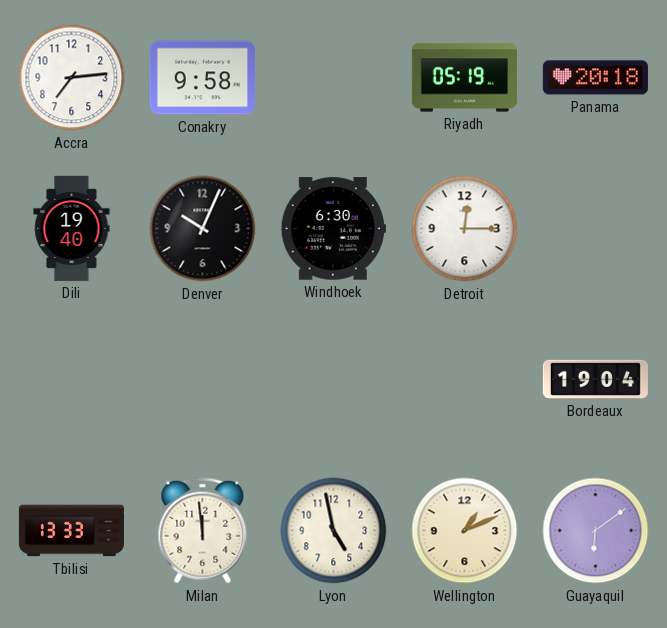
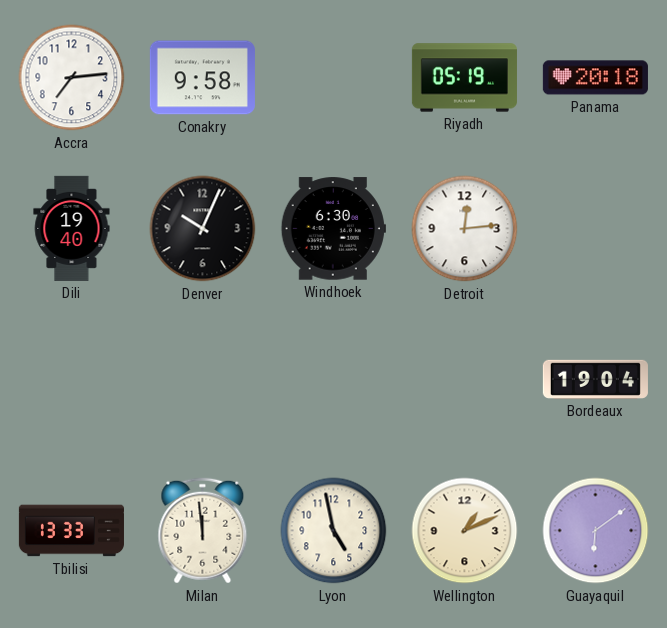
Detroit: 12:15 -> 12:14 (465, 229)
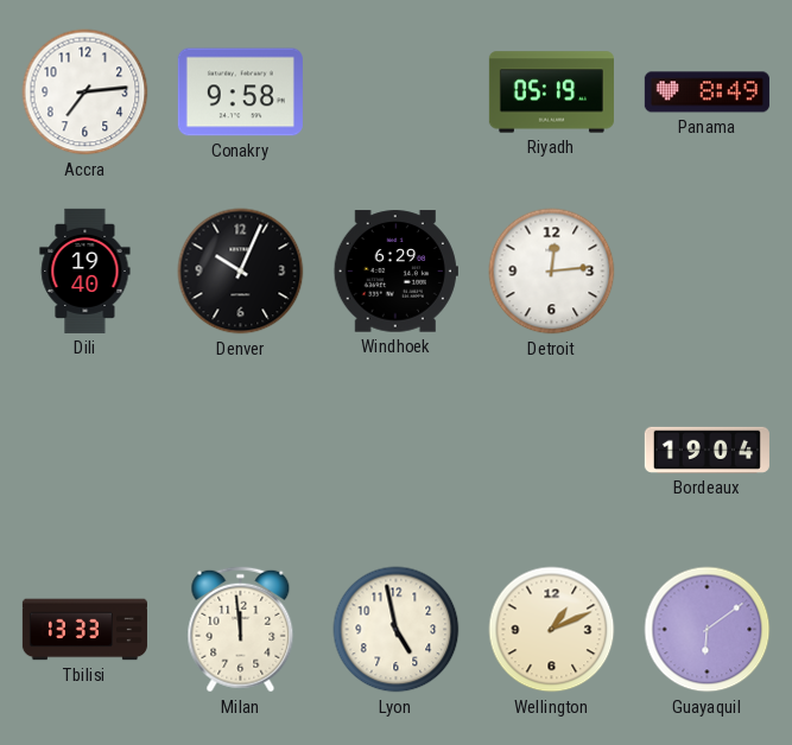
Panama: 20:18 -> 8:49 (707, 93)
Windhoek: 6:30 -> 6:29 (395, 272)
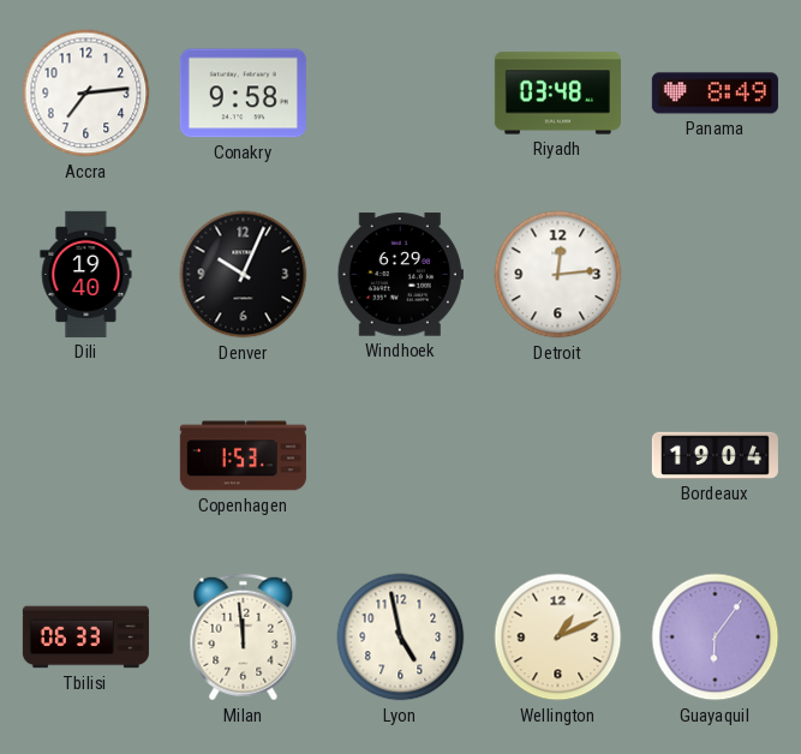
Riyadh: 05:19 -> 03:48 (557, 94)
Copenhagen: none -> 1:53 (243, 456)
Tbilisi: 13:33 -> 06:33 (85, 638)
Guayaquil: 6:09 -> 6:06 (716, 638)
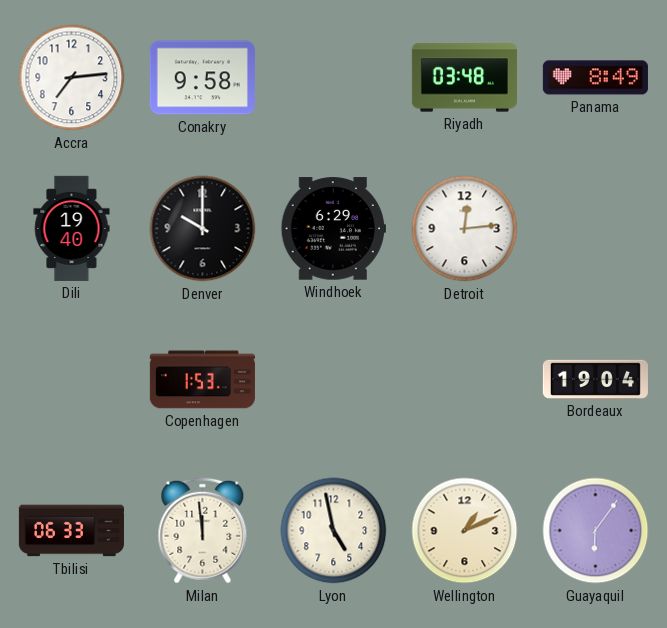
Denver: 10:04 -> 10:00 (203, 229)
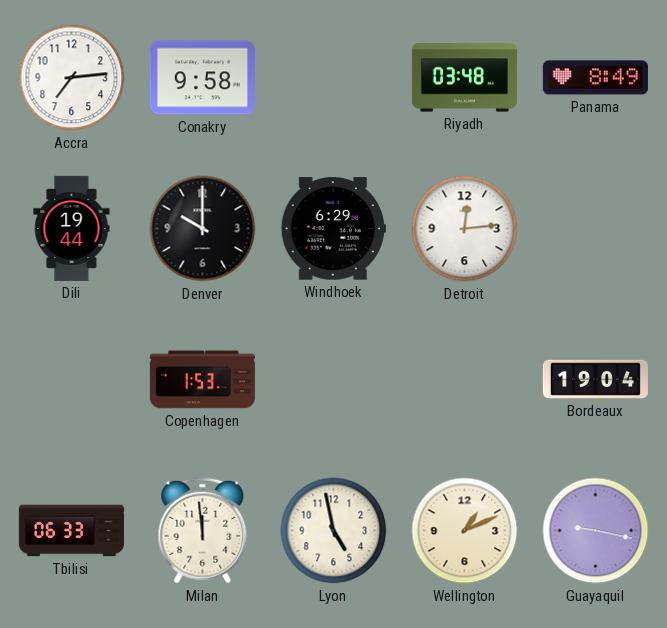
Dili: 19:40 -> 19:44 (72, 228)
Guayaquil: 6:06 -> 9:17 (596, 531)
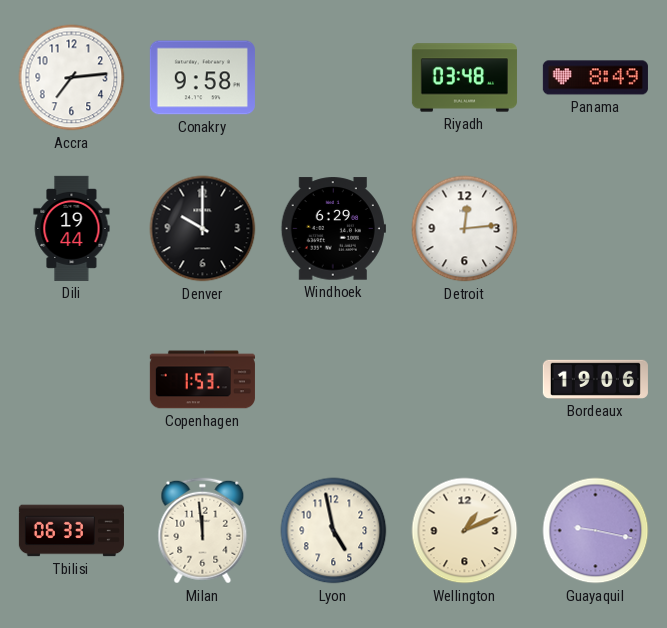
Bordeaux: 19:04 -> 19:06 (595, 379)
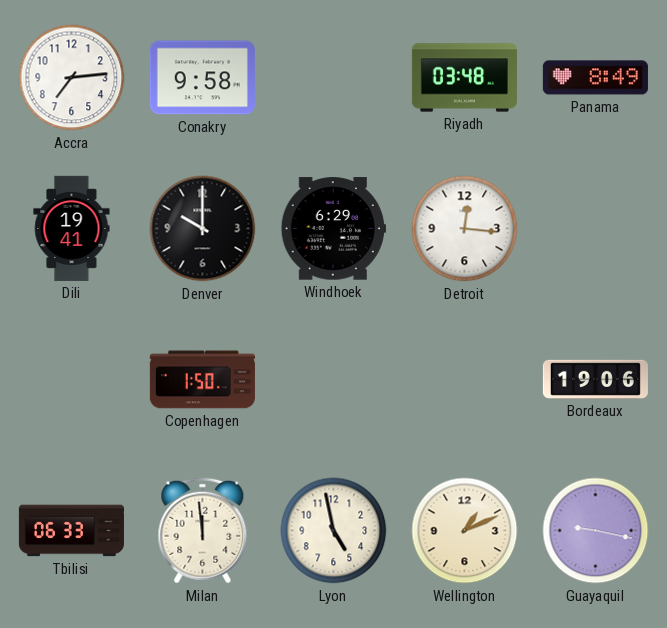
Dili: 19:44 -> 19:41 (72, 228)
Detroit: 12:14 -> 12:16 (465, 229)
Copenhagen: 1:53 -> 1:50 (202, 380)
